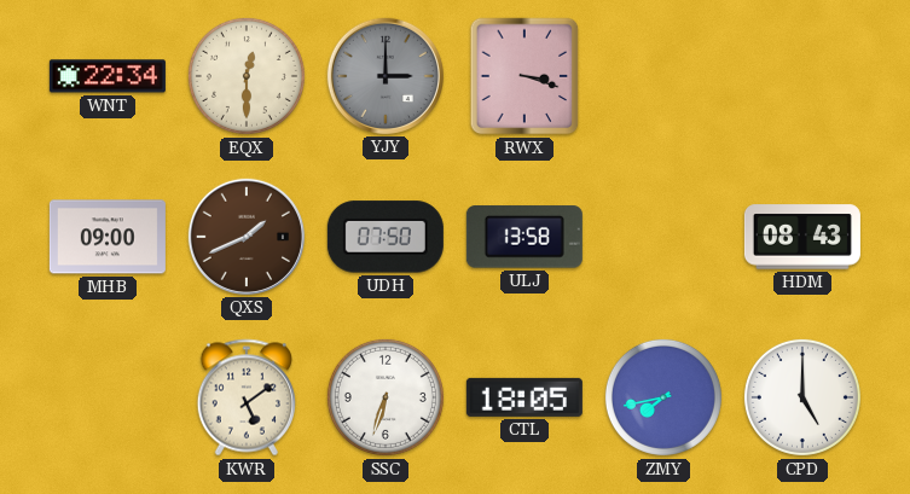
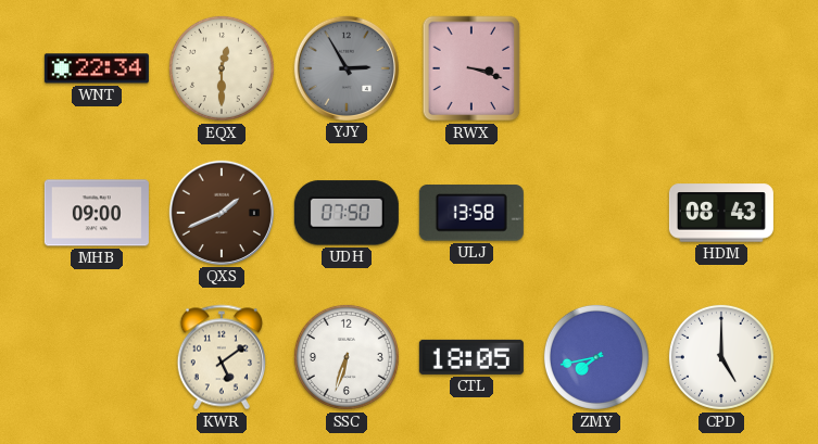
YJY: 3:00 -> 2:55 (347, 68)
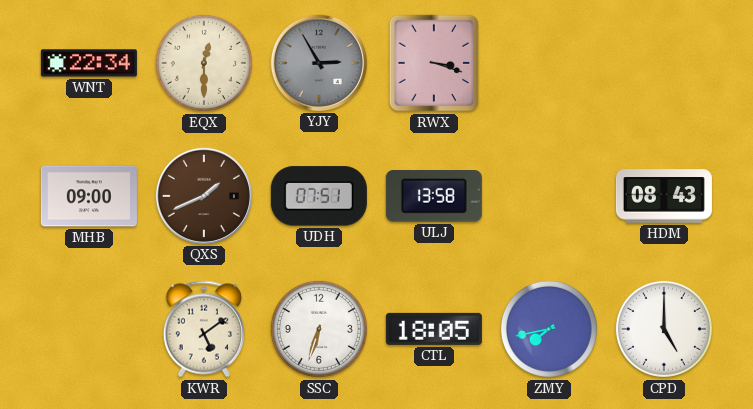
UDH: 07:50 -> 07:51 (319, 196)
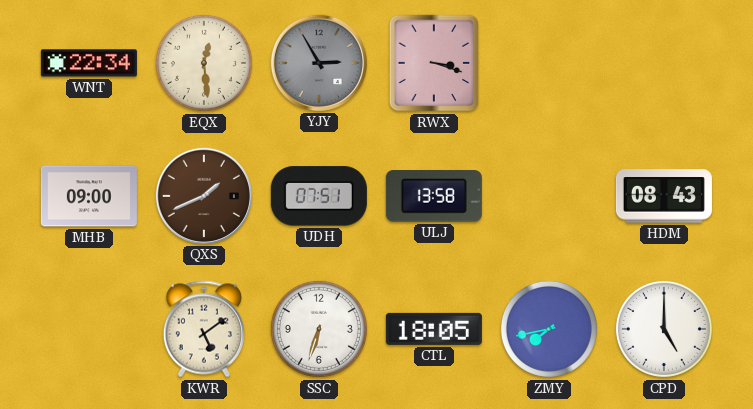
EQX: 12:30 -> 12:29 (204, 63)
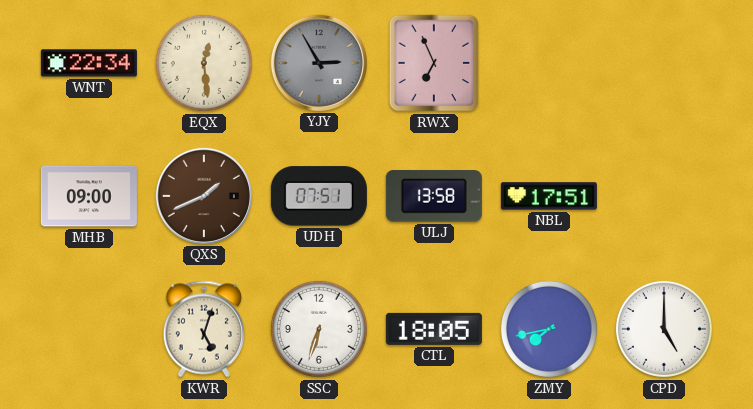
RWX: 3:18 -> 6:56 (434, 63)
NBL: none -> 17:51 (549, 196)
HDM: 08:43 -> none (664, 196)
KWR: 5:09 -> 5:03 (204, 329)
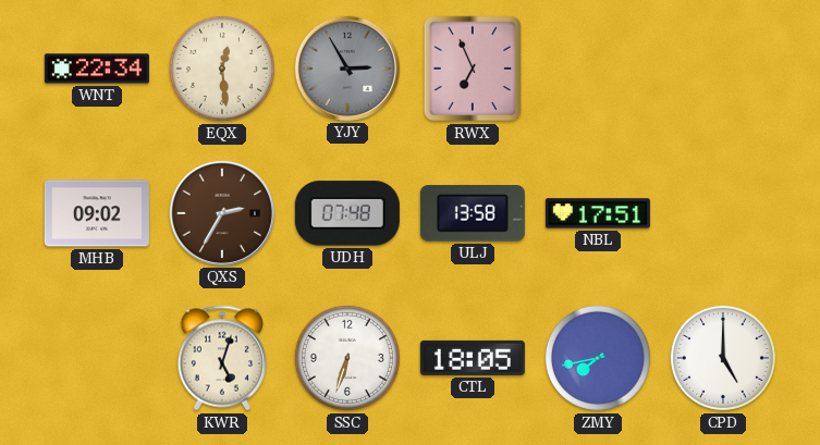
MHB: 09:00 -> 09:02 (97, 213)
QXS: 1:41 -> 2:35 (222, 213)
UDH: 07:51 -> 07:48 (347, 213)
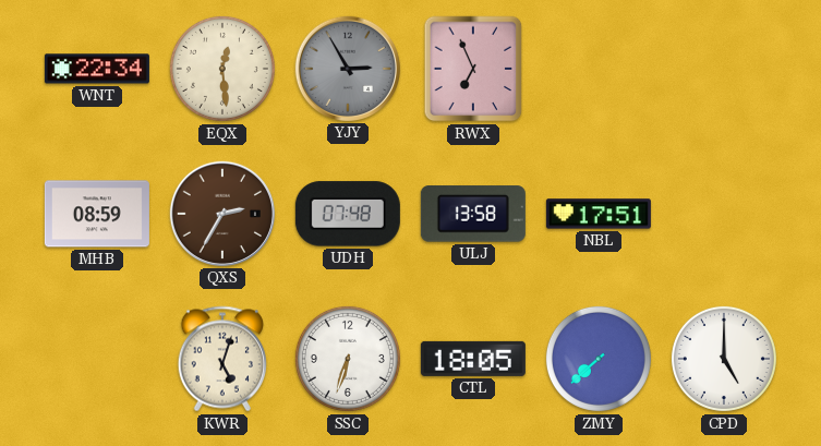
MHB: 09:02 -> 08:59 (97, 214)
ZMY: 7:43 -> 7:38 (599, 359)
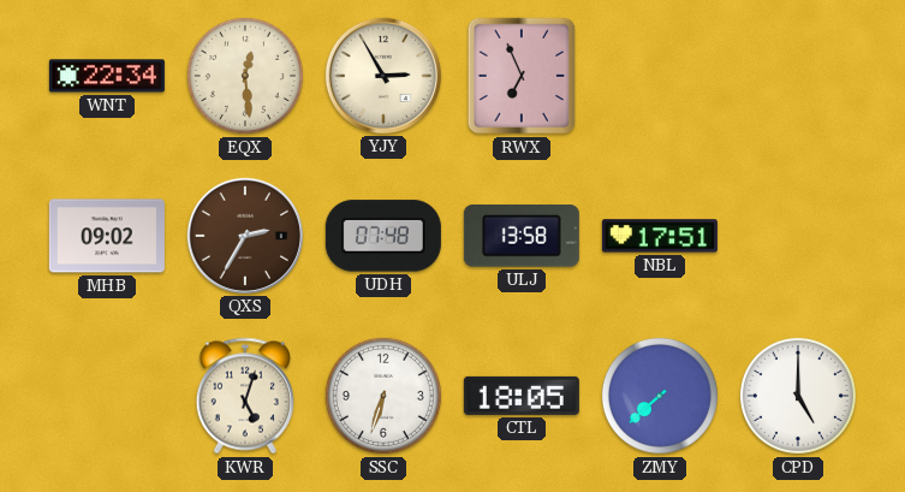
YJY dial: grey -> cream (383, 76)
MHB: 08:59 -> 09:02 (107, 236)
